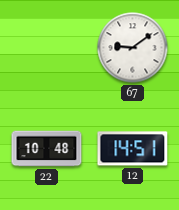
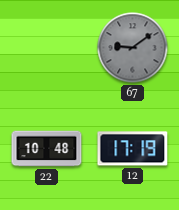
67 dial: white -> grey (133, 48)
12: 14:51 -> 17:19 (133, 149)
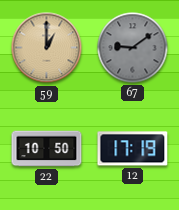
59: none -> 1:00 (47, 48)
22: 10:48 -> 10:50 (47, 149)
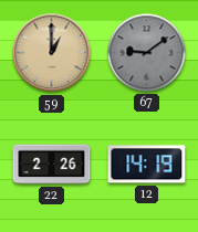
22: 10:50 -> 2:26 (52, 165)
12: 17:19 -> 14:19 (147, 165)
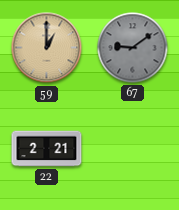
22: 2:26 -> 2:21 (47, 149)
12: 14:19 -> none (147, 165)
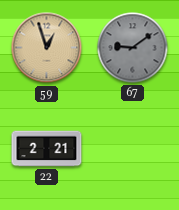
59: 1:00 -> 12:57 (47, 48)
